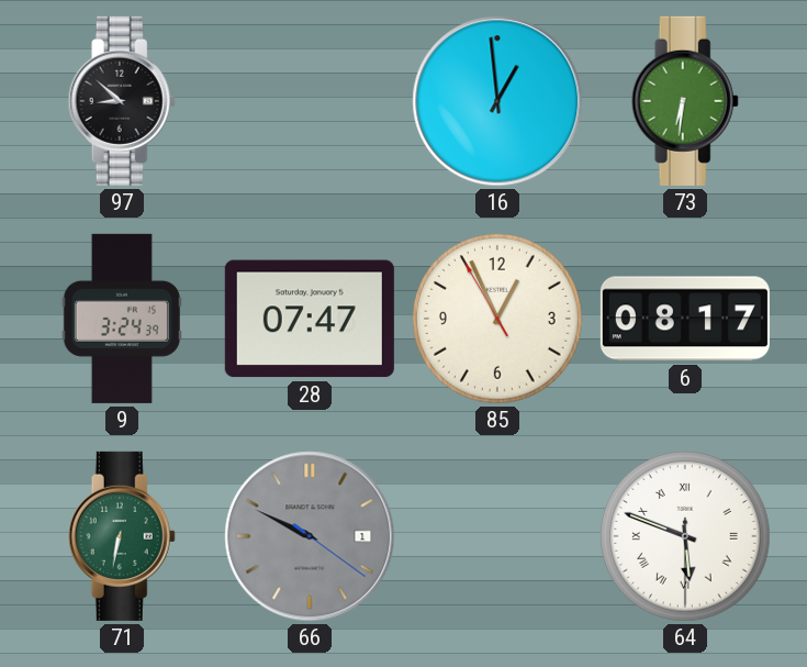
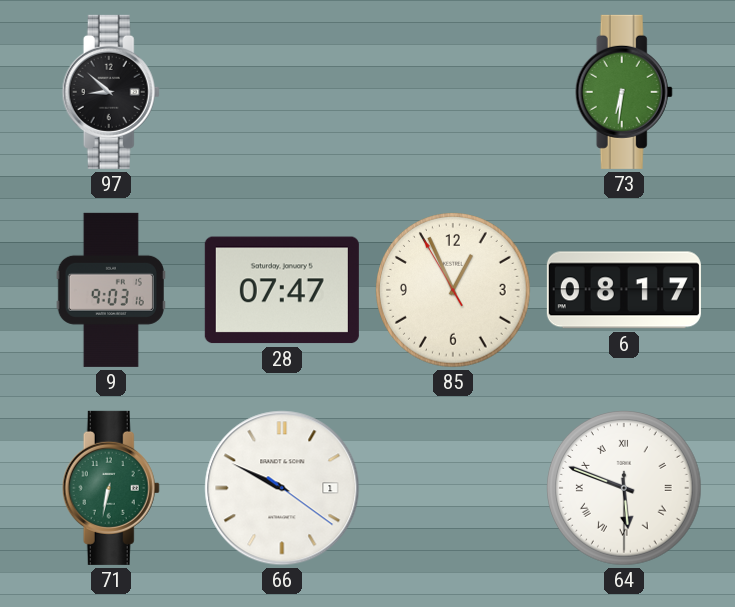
16: 12:59 -> none (497, 101)
9: 3:24 -> 9:03 (111, 290)
66 dial: grey -> white (282, 488)
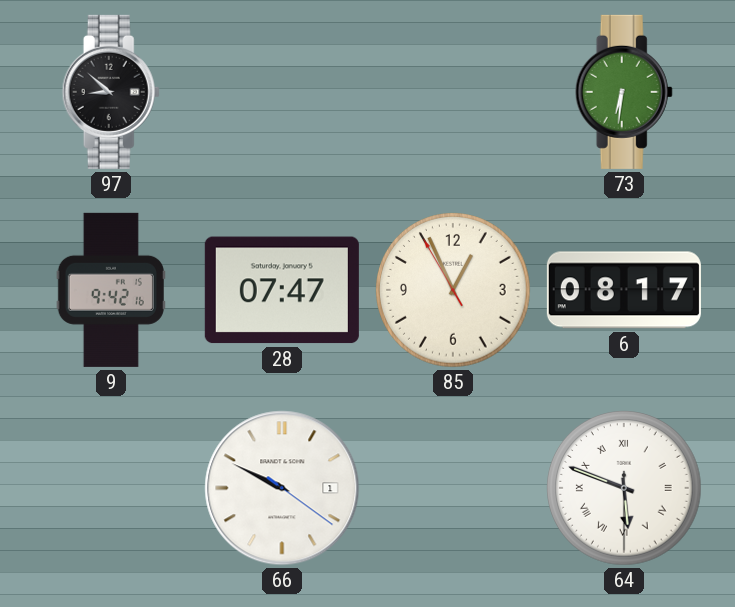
9: 9:03 -> 9:42 (111, 290)
71: 6:32 -> none (111, 488)
